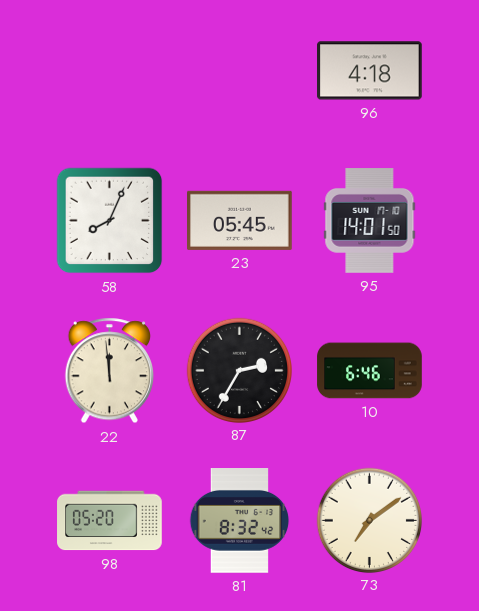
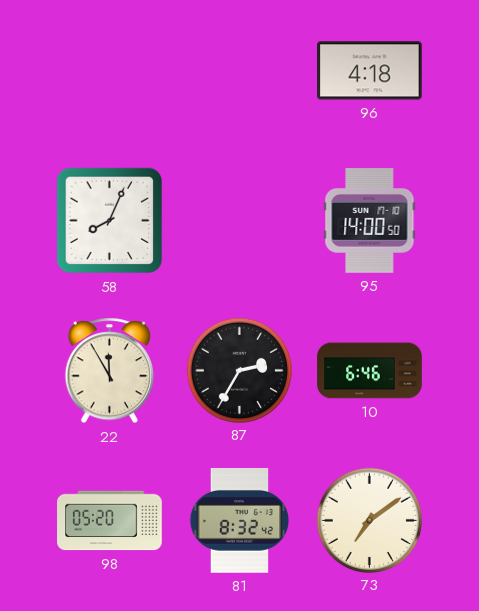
23: 05:45 -> none (240, 220)
95: 14:01 -> 14:00 (370, 221)
22: 11:59 -> 11:55 (109, 371)
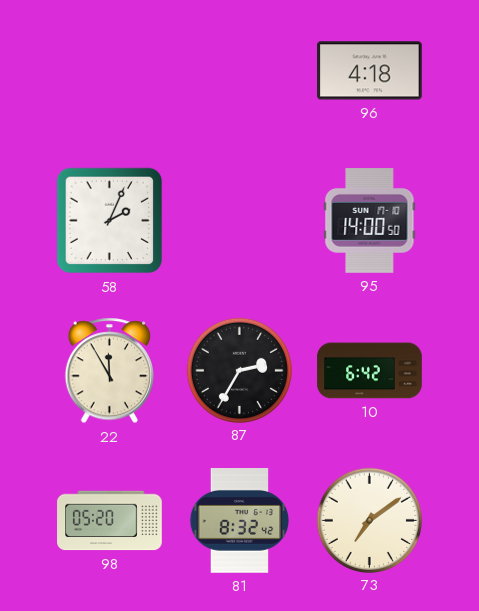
58: 8:04 -> 2:04 (110, 221)
10: 6:46 -> 6:42 (370, 371)
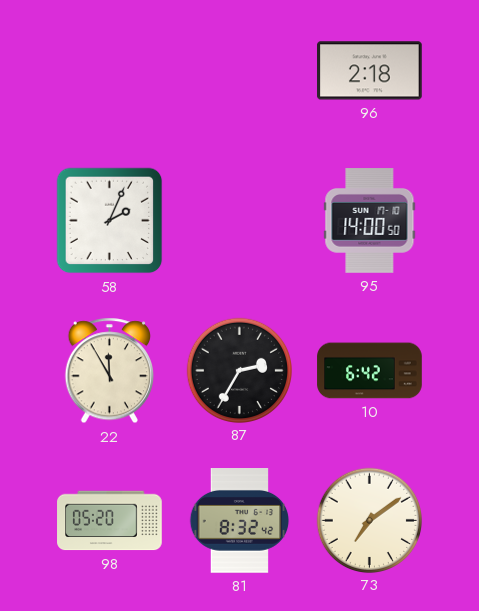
96: 4:18 -> 2:18 (370, 71)
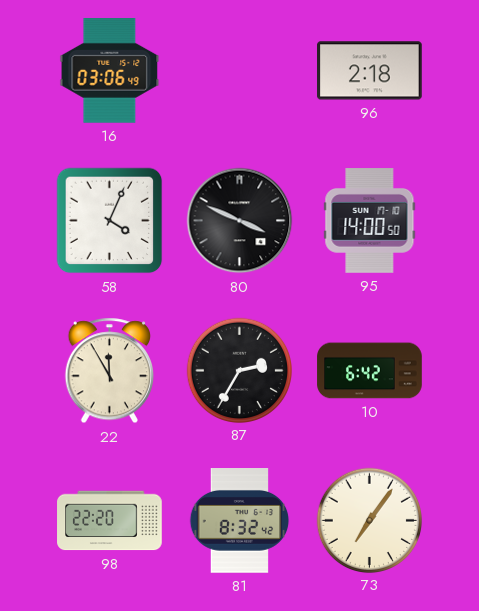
16: none -> 03:06 (110, 71)
58: 2:04 -> 4:04 (110, 221)
80: none -> 3:49 (240, 221)
98: 05:20 -> 22:20 (110, 521)
73: 7:09 -> 7:06 (369, 520)
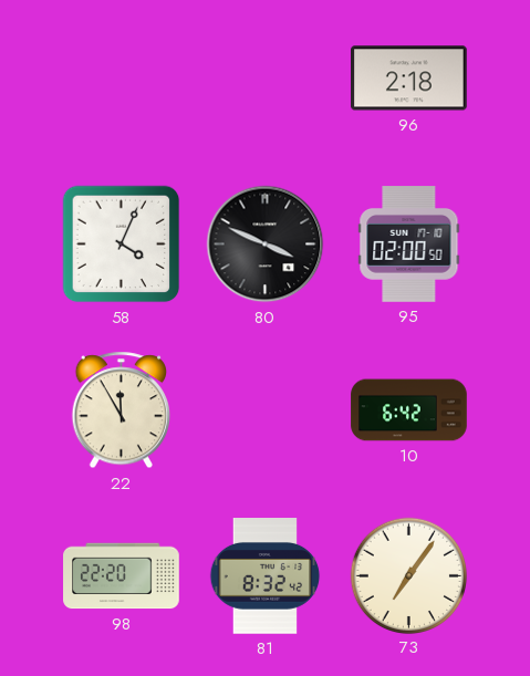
16: 03:06 -> none (110, 71)
95: 14:00 -> 02:00 (409, 245)
87: 2:35 -> none (239, 370)
